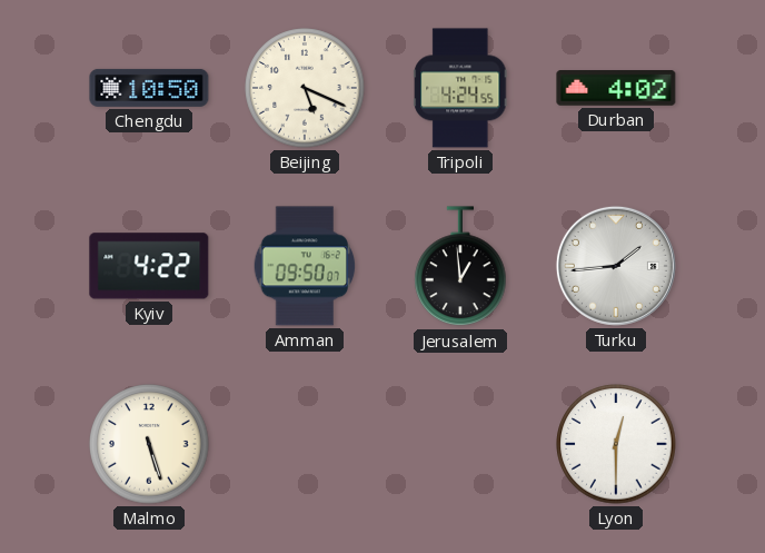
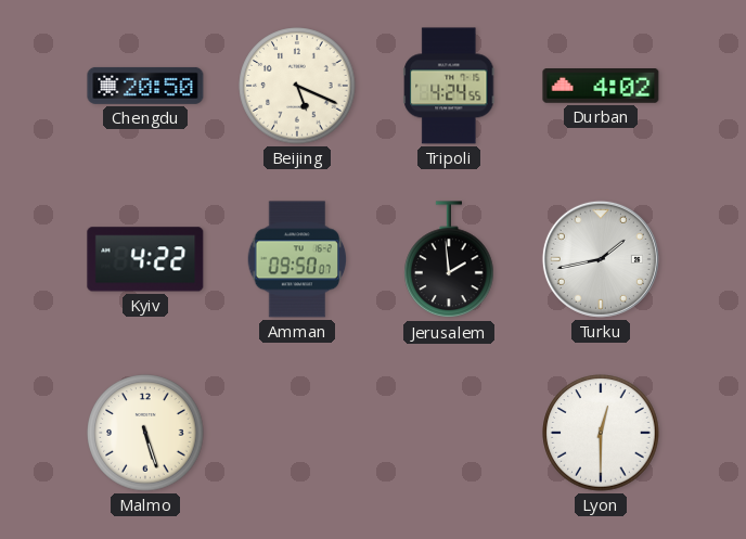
Chengdu: 10:50 -> 20:50 (145, 86)
Jerusalem: 12:59 -> 1:59 (449, 260)
Turku: 1:44 -> 1:43 (601, 259)
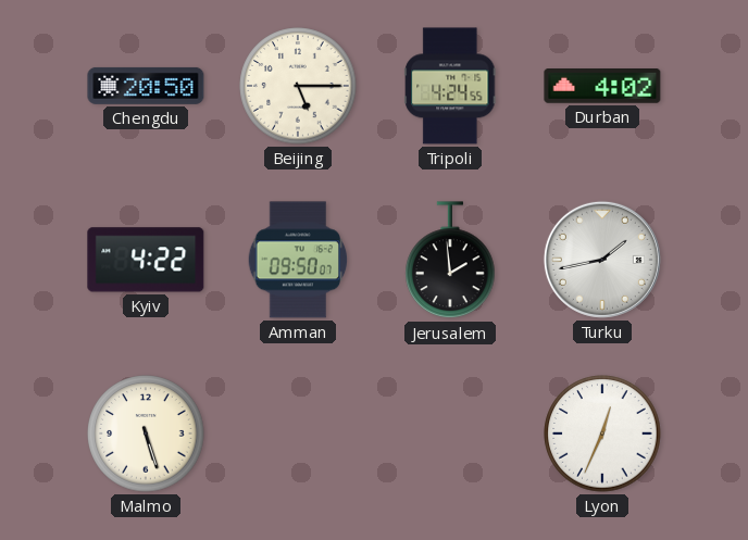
Beijing: 5:19 -> 5:15 (298, 86)
Lyon: 12:30 -> 12:34 (602, 434)
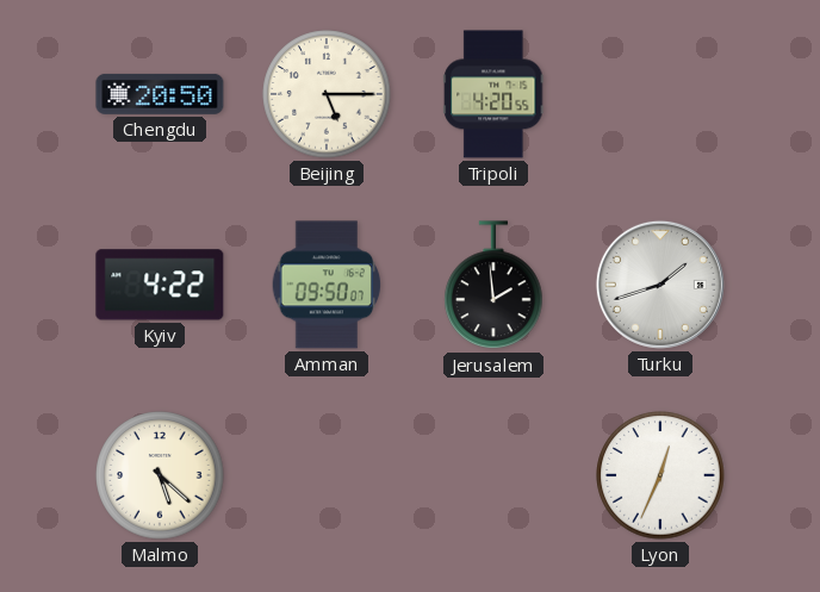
Tripoli: 4:24 -> 4:20 (493, 94)
Durban: 4:02 -> none (602, 87)
Turku: 1:43 -> 1:42 (660, 285)
Malmo: 5:27 -> 5:22 (160, 475)
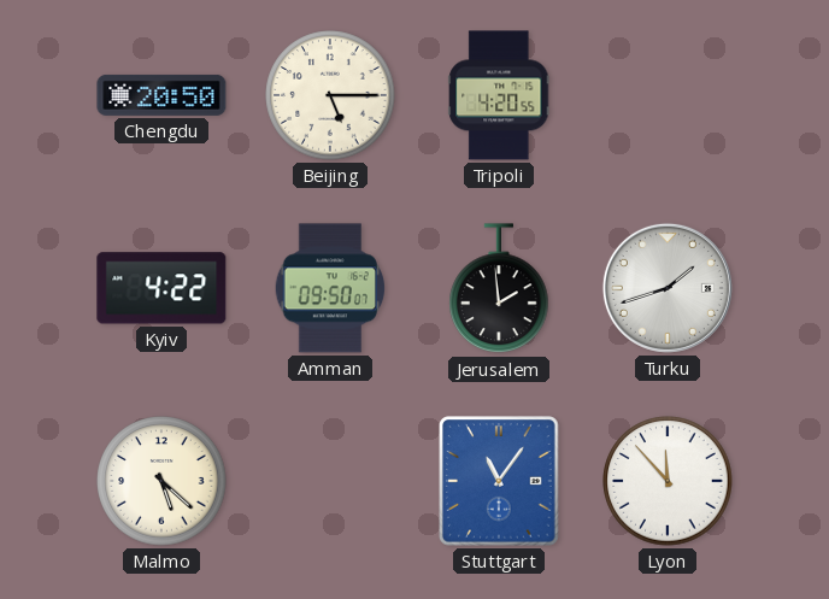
Stuttgart: none -> 11:06 (499, 481)
Lyon: 12:34 -> 11:53 (668, 481)
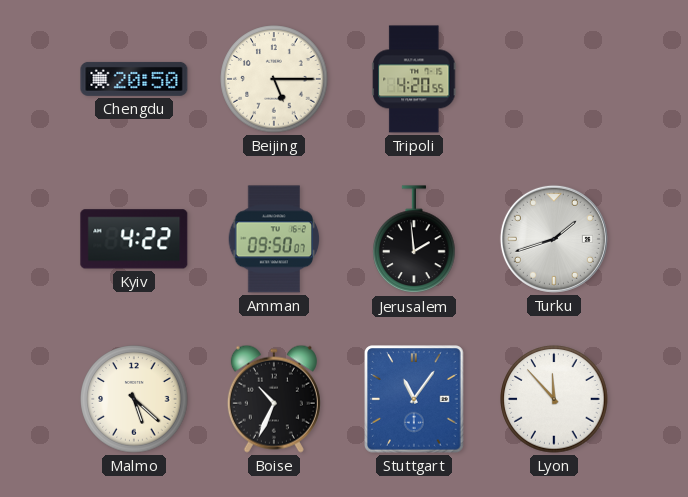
Boise: none -> 10:34 (274, 399)
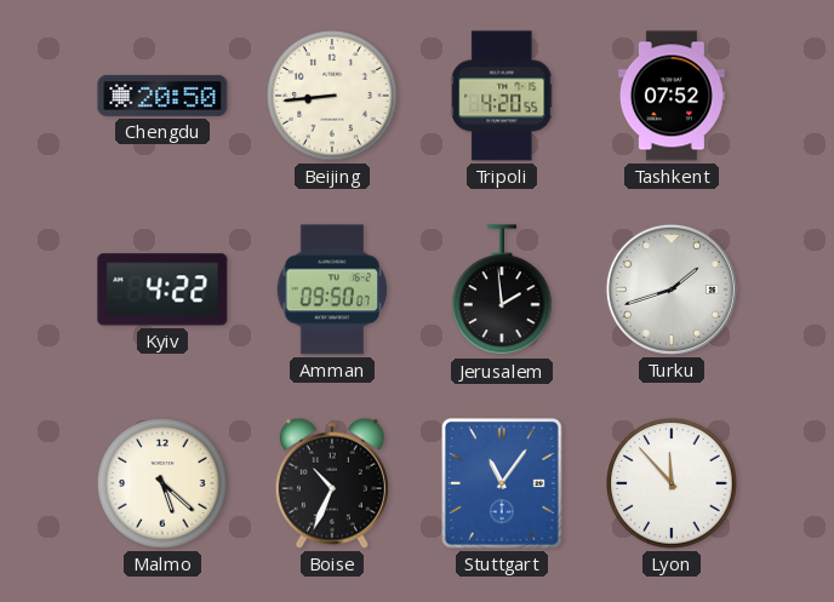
Beijing: 5:15 -> 8:44 (332, 96)
Tashkent: none -> 07:52 (672, 96)
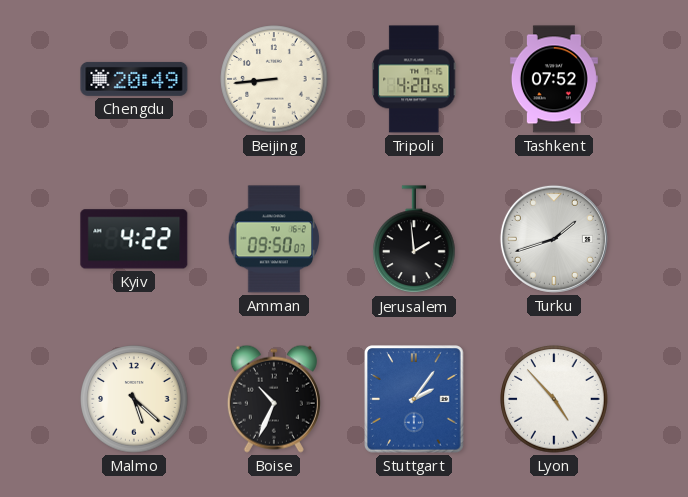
Chengdu: 20:50 -> 20:49 (134, 79)
Stuttgart: 11:06 -> 2:06 (414, 399)
Lyon: 11:53 -> 4:53 (554, 399)
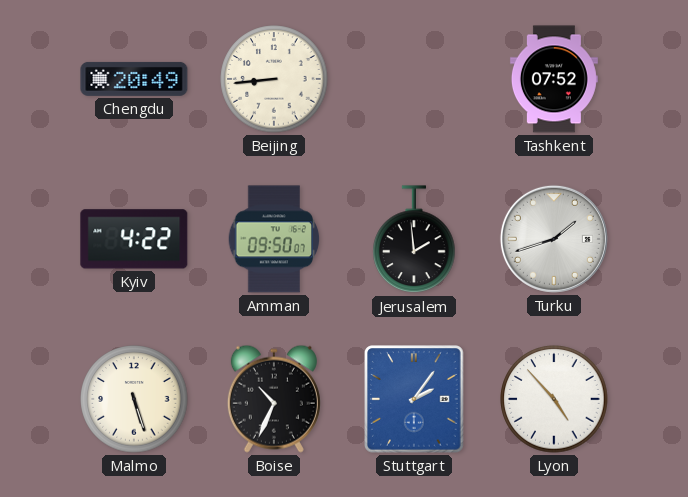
Tripoli: 4:20 -> none (414, 79)
Malmo: 5:22 -> 5:27 (134, 399)
